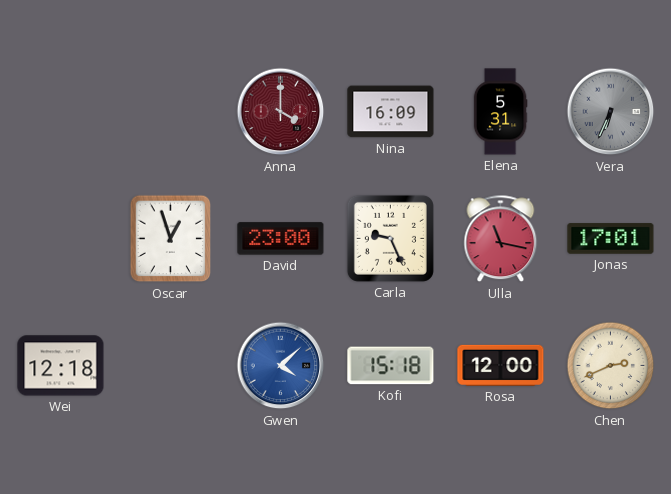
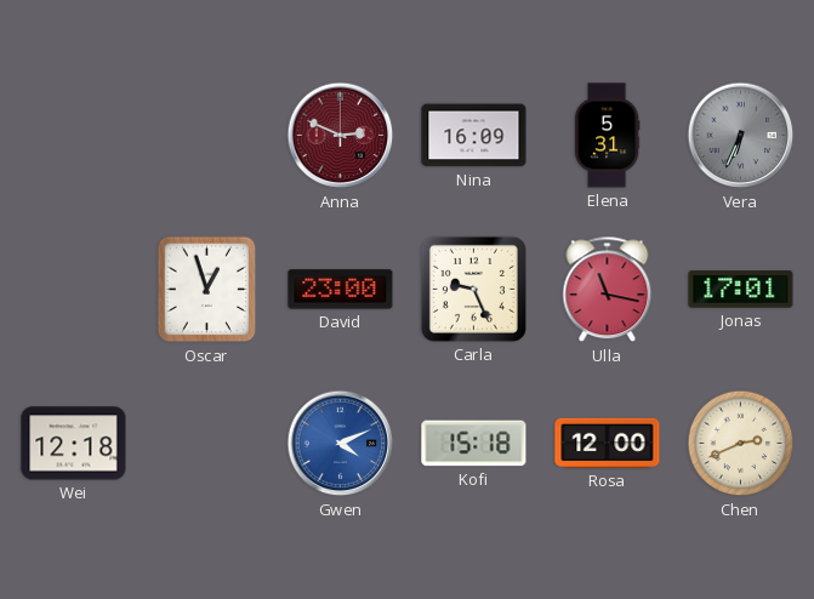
Anna: 4:00 -> 2:49 (341, 136)
Gwen: 4:08 -> 4:11 (341, 444)
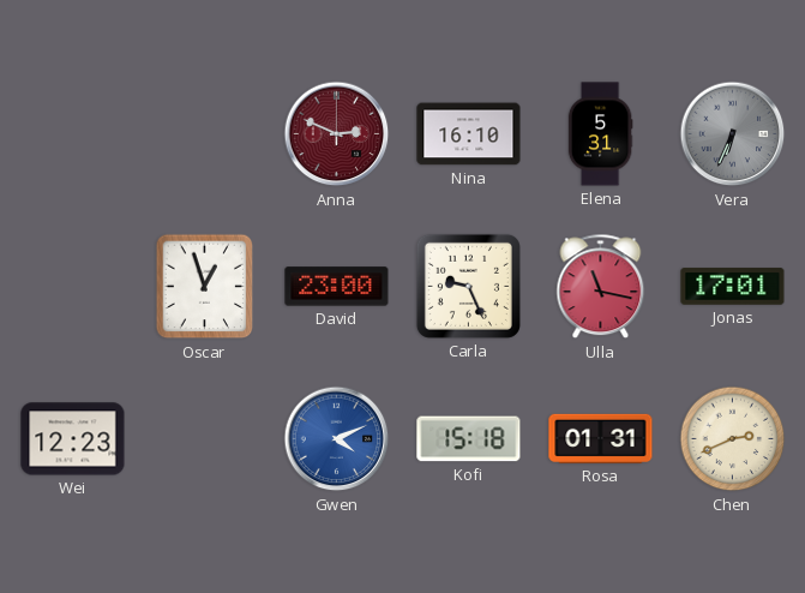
Nina: 16:09 -> 16:10 (469, 134)
Wei: 12:18 -> 12:23 (73, 439)
Rosa: 12:00 -> 01:31 (601, 438)
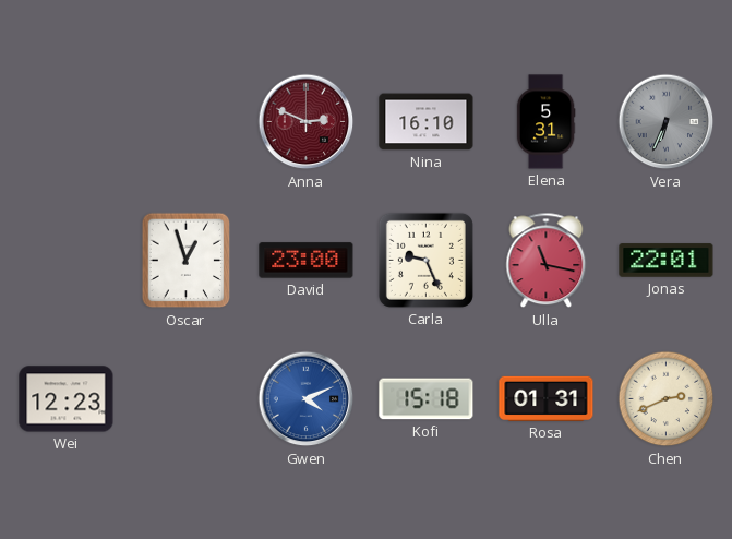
Jonas: 17:01 -> 22:01 (667, 261)
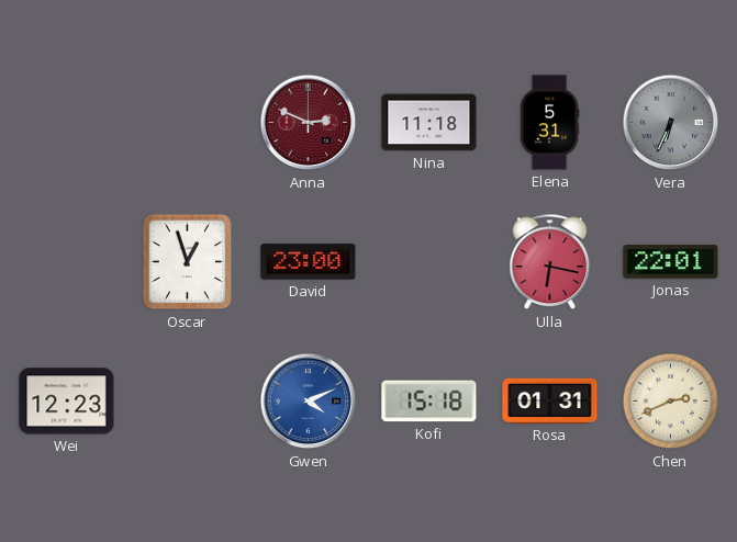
Nina: 16:10 -> 11:18 (429, 123)
Carla: 9:26 -> none (425, 260)
Ulla: 11:17 -> 6:17 (550, 262)
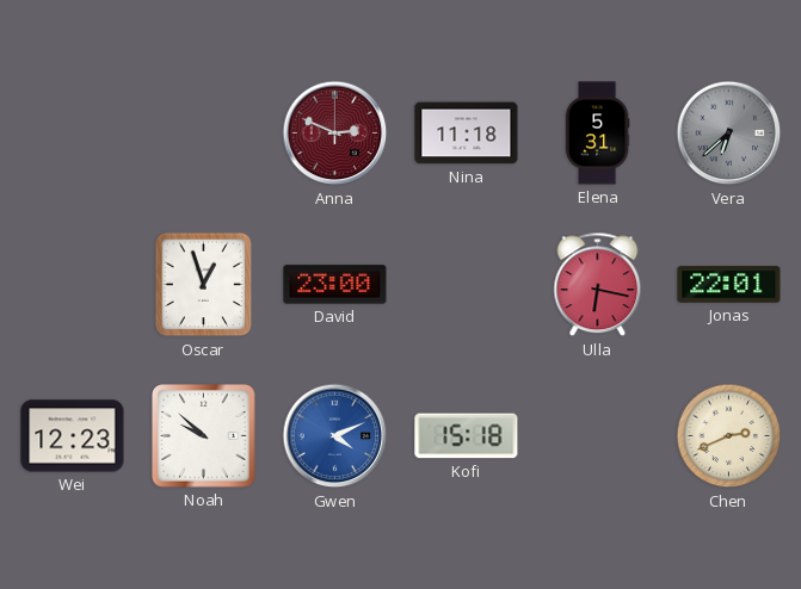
Vera: 6:34 -> 6:38 (729, 134)
Noah: none -> 9:52 (204, 436)
Rosa: 01:31 -> none (550, 400)
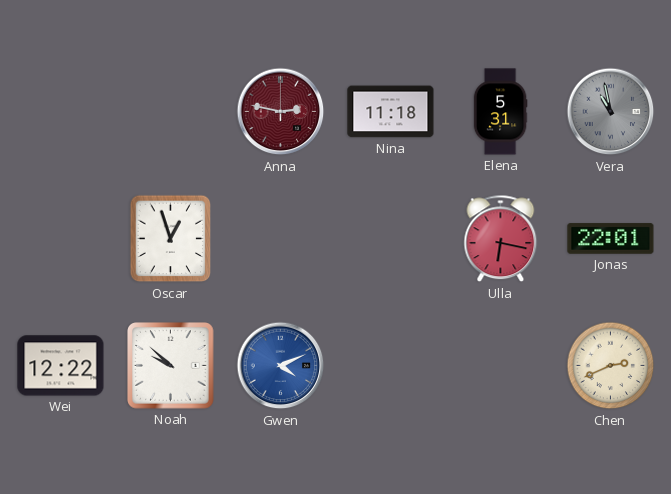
Anna: 2:49 -> 2:47 (281, 112)
Vera: 6:38 -> 10:58 (611, 112)
David: 23:00 -> none (335, 285)
Wei: 12:23 -> 12:22 (61, 366)
Kofi: 15:18 -> none (467, 436)
